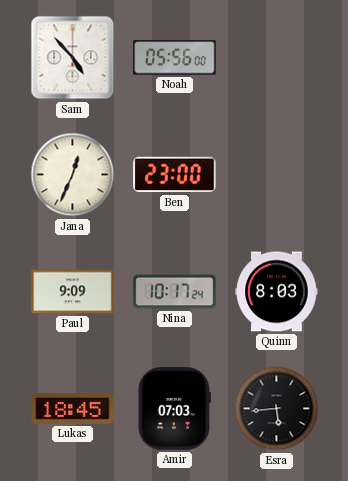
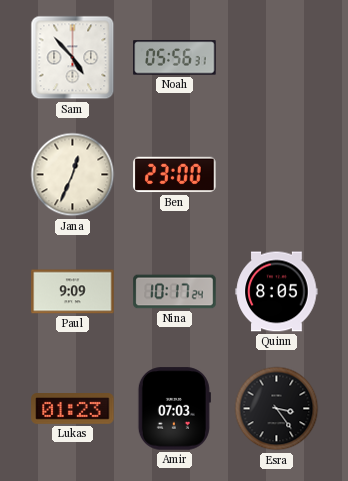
Noah: 05:56:00 -> 05:56:31 (175, 58)
Quinn: 8:03 -> 8:05 (277, 292)
Lukas: 18:45 -> 01:23 (73, 409)
Esra: 5:44 -> 3:24 (277, 409)
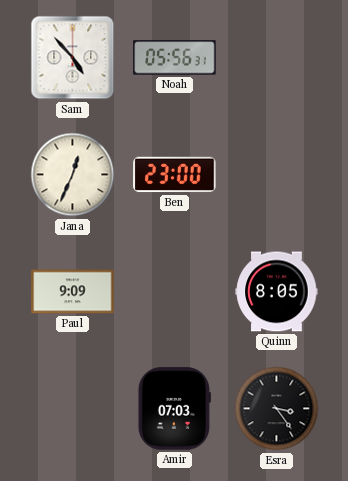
Nina: 10:17 -> none (175, 292)
Lukas: 01:23 -> none (73, 409)
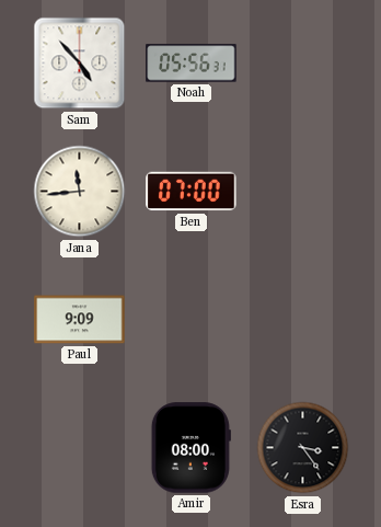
Jana: 12:34 -> 11:44 (80, 192)
Ben: 23:00 -> 07:00 (192, 192)
Quinn: 8:05 -> none (277, 292)
Amir: 07:03 -> 08:00 (190, 448)
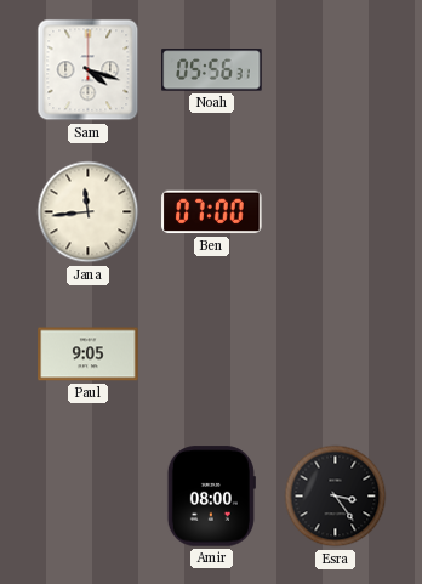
Sam: 4:53 -> 4:18 (89, 70)
Paul: 9:09 -> 9:05 (89, 355)
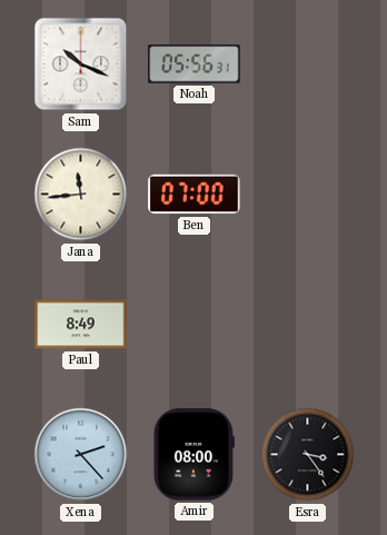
Sam: 4:18 -> 10:19 (81, 65)
Paul: 9:05 -> 8:49 (81, 325)
Xena: none -> 2:23 (81, 455)
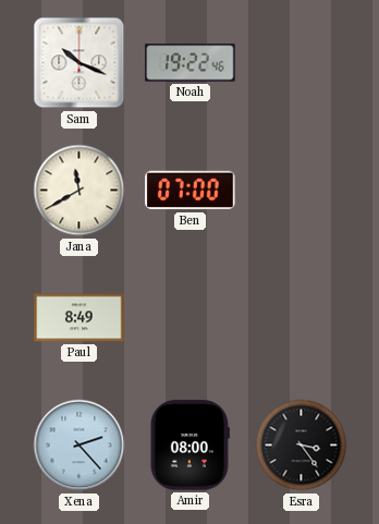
Noah: 05:56 -> 19:22 (191, 63)
Jana: 11:44 -> 11:40 (80, 191)
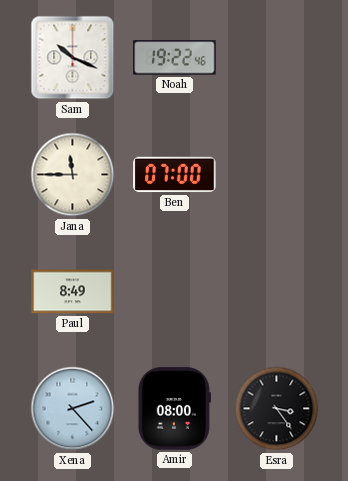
Jana: 11:40 -> 11:45 (73, 175)
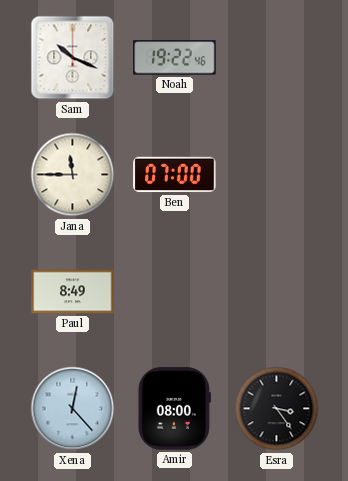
Xena: 2:23 -> 12:23 (73, 409)
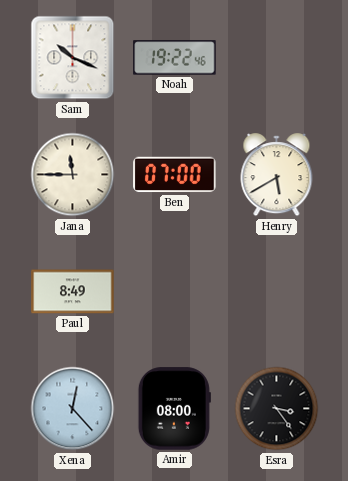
Henry: none -> 5:40 (277, 175)
